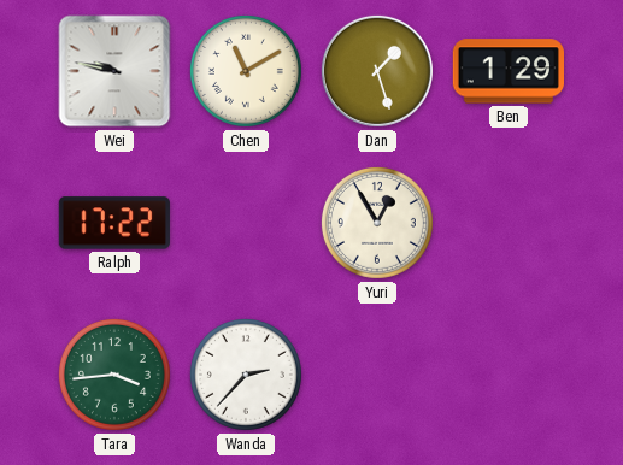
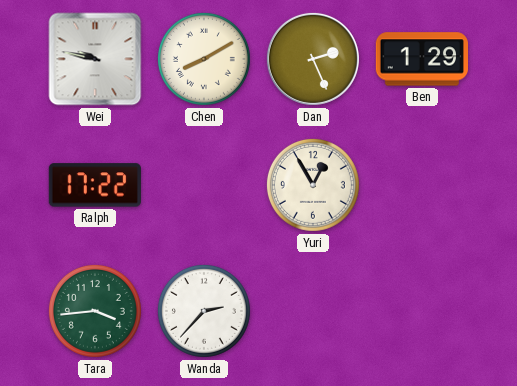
Chen: 11:10 -> 8:10 (204, 59)
Dan: 1:27 -> 2:26 (313, 59)
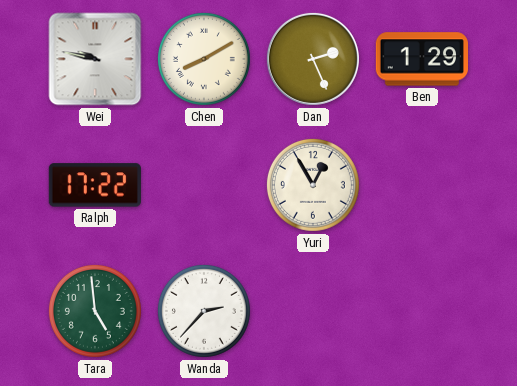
Tara: 3:44 -> 4:59 (95, 311)
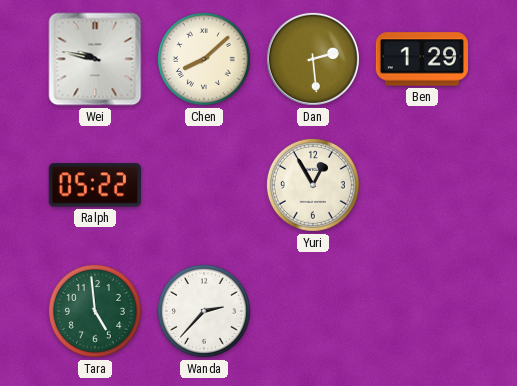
Chen: 8:10 -> 8:08 (204, 59)
Dan: 2:26 -> 2:29 (313, 59)
Ralph: 17:22 -> 05:22 (95, 185)
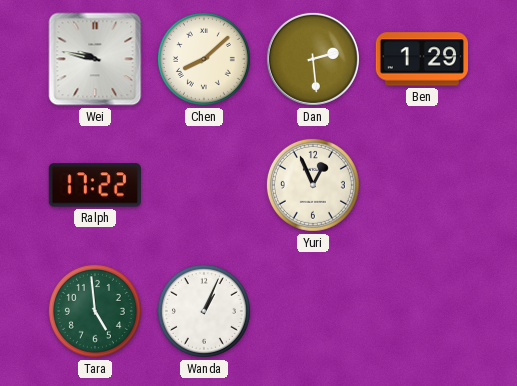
Ralph: 05:22 -> 17:22 (95, 185)
Yuri: 12:55 -> 12:56 (313, 185)
Wanda: 2:37 -> 1:04 (204, 311)
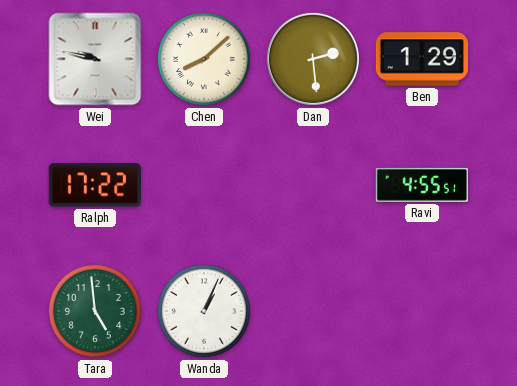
Yuri: 12:56 -> none (313, 185)
Ravi: none -> 4:55 (422, 185)
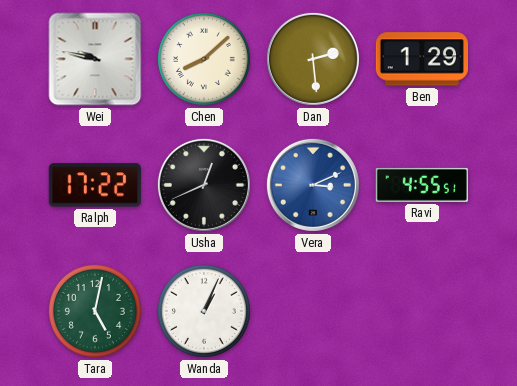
Usha: none -> 12:41 (204, 185)
Vera: none -> 3:11 (313, 185)
Tara: 4:59 -> 5:02 (95, 311)
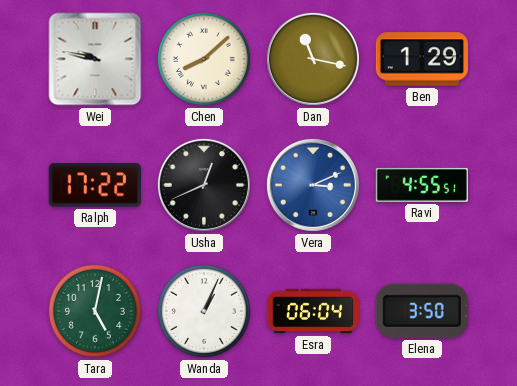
Dan: 2:29 -> 11:17 (313, 59)
Esra: none -> 06:04 (312, 311)
Elena: none -> 3:50 (422, 311)
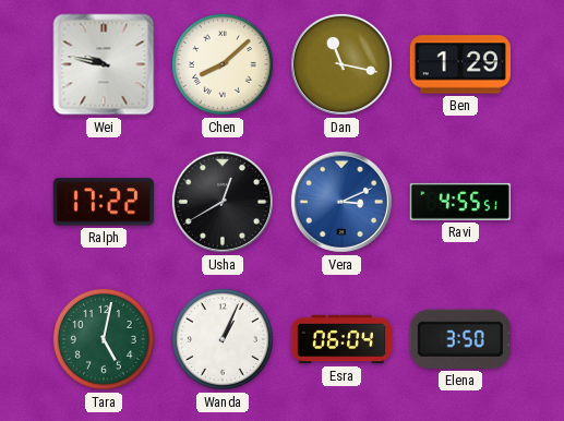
Usha: 12:41 -> 12:40 (223, 202)
